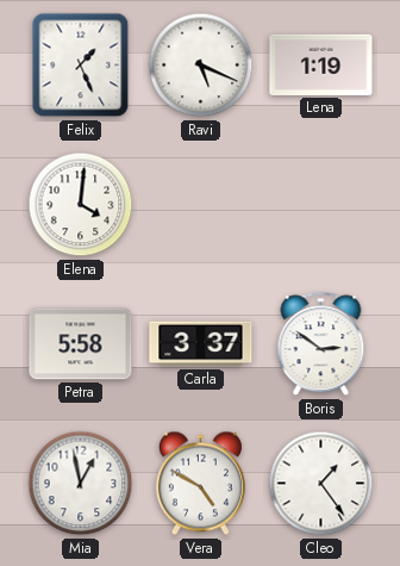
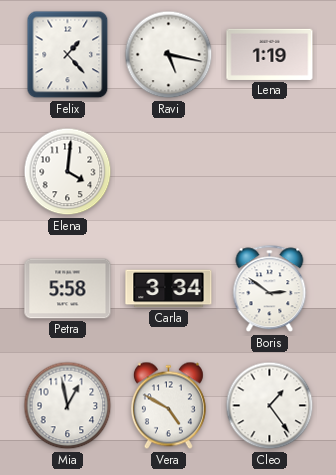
Felix: 1:26 -> 1:23 (68, 55)
Ravi: 5:19 -> 5:17 (169, 55)
Carla: 3:37 -> 3:34 (169, 289)
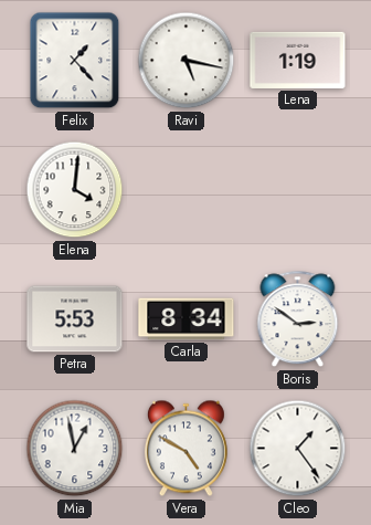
Petra: 5:58 -> 5:53 (75, 319)
Carla: 3:34 -> 8:34 (187, 319)
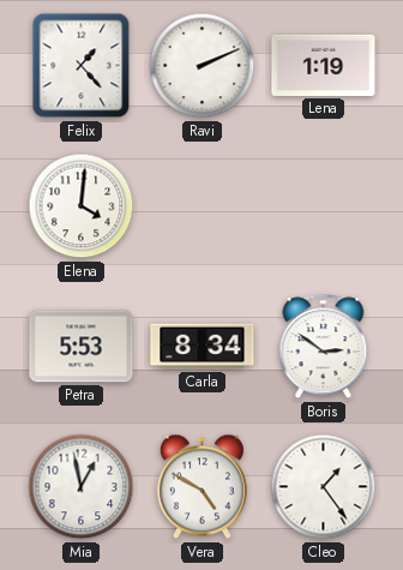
Ravi: 5:17 -> 2:11 (203, 66)
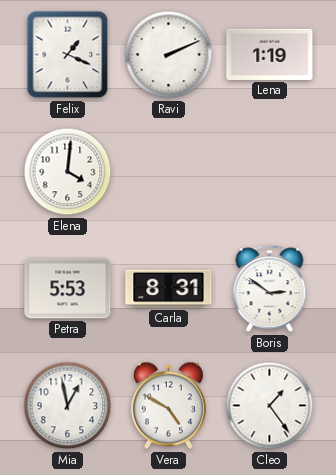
Felix: 1:23 -> 1:19 (68, 55)
Carla: 8:34 -> 8:31 (169, 289)
